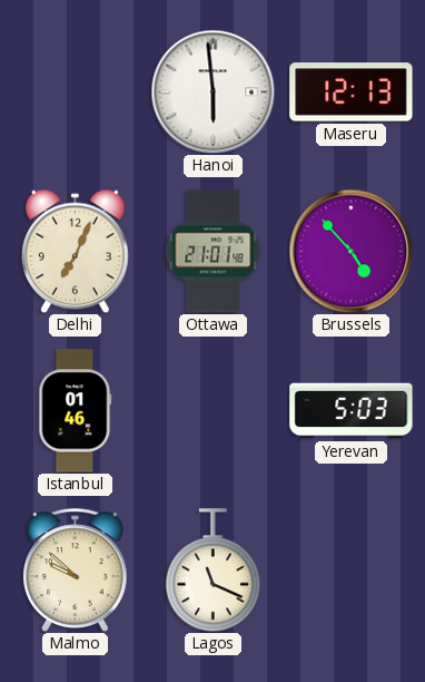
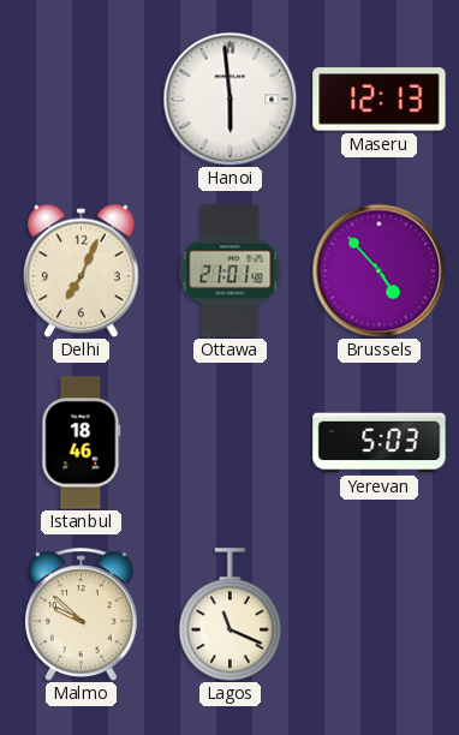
Istanbul: 01:46 -> 18:46 (82, 443)
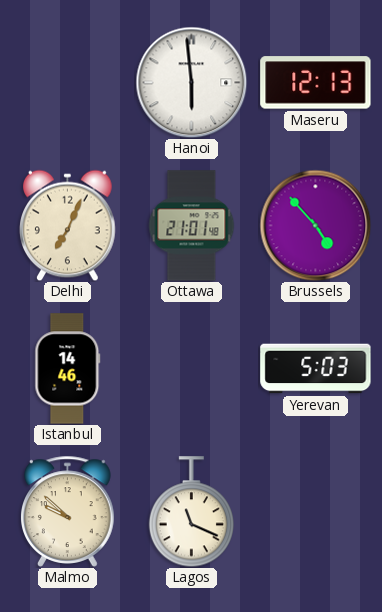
Istanbul: 18:46 -> 14:46 (68, 369)
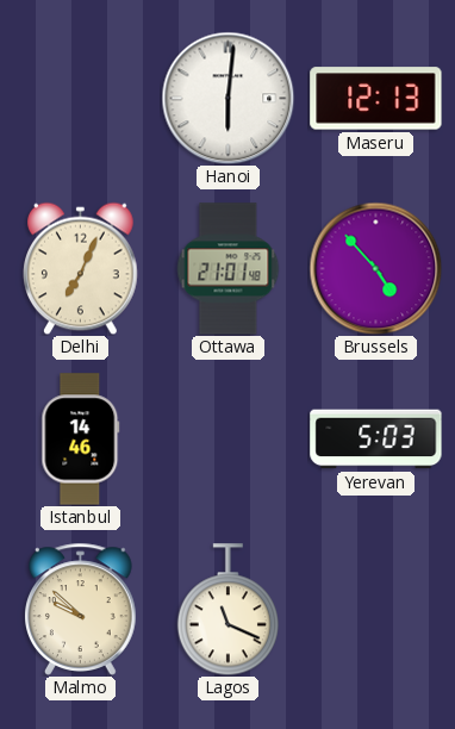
Hanoi: 5:59 -> 6:01 (227, 98)
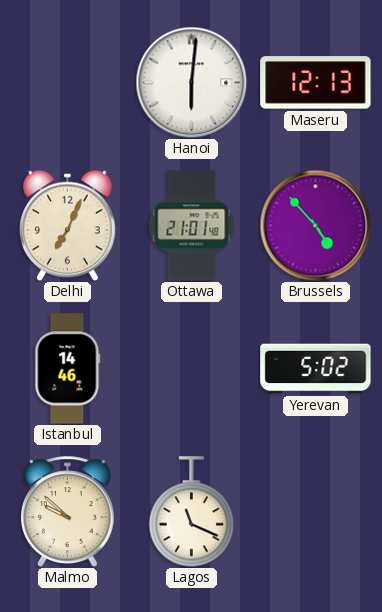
Yerevan: 5:03 -> 5:02 (316, 369)
